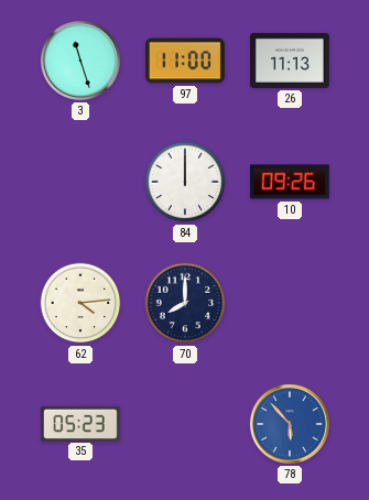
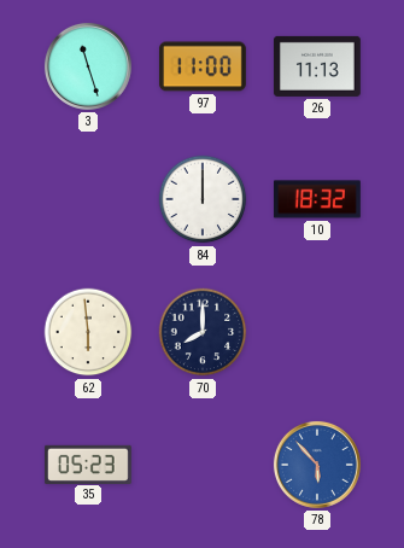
10: 09:26 -> 18:32 (317, 199)
62: 4:14 -> 5:59 (88, 332)
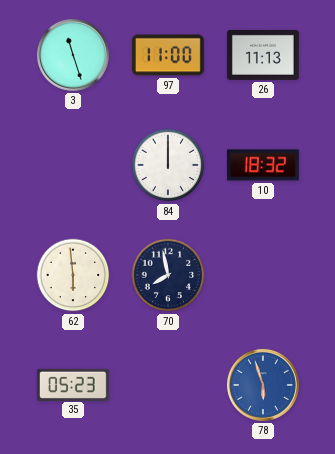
70: 8:00 -> 7:58 (168, 275)
78: 5:53 -> 5:57 (263, 385)
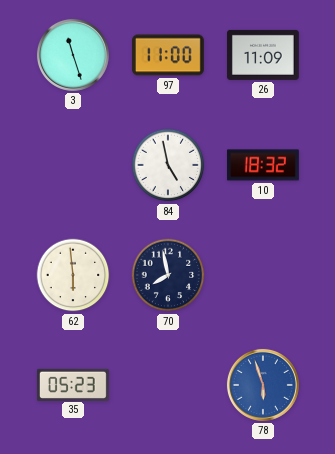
26: 11:13 -> 11:09 (263, 55)
84: 12:00 -> 4:58 (168, 165)
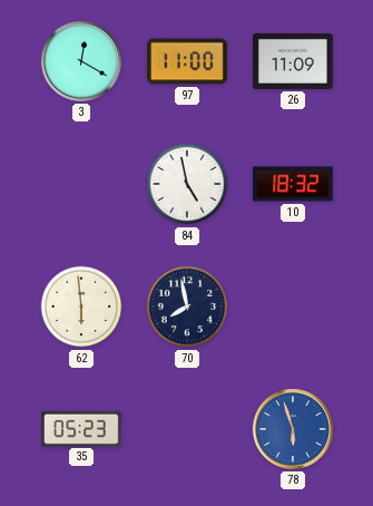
3: 11:27 -> 12:20 (81, 61)
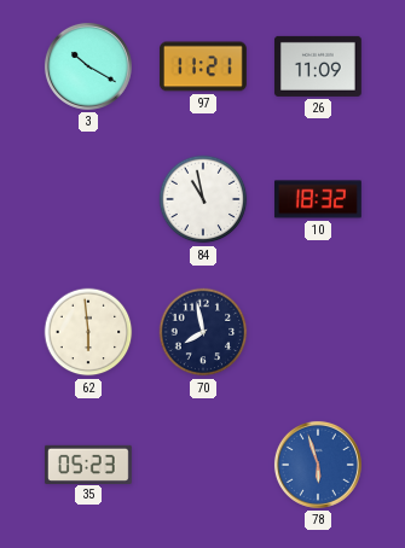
3: 12:20 -> 10:20 (88, 66)
97: 11:00 -> 11:21 (203, 66)
84: 4:58 -> 10:58 (203, 199)
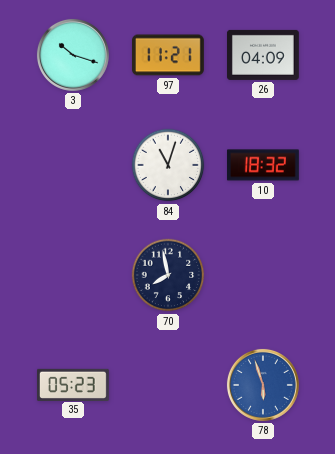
3: 10:20 -> 10:18 (73, 55)
26: 11:09 -> 04:09 (263, 55)
84: 10:58 -> 11:03 (168, 165)
62: 5:59 -> none (88, 332)
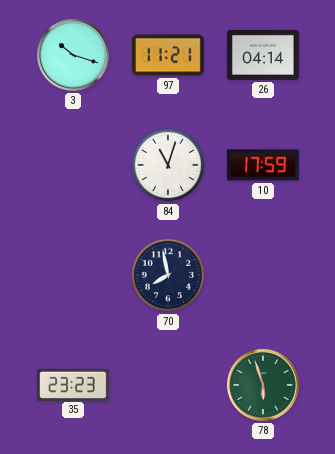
26: 04:09 -> 04:14 (263, 55)
10: 18:32 -> 17:59 (263, 165)
35: 05:23 -> 23:23 (73, 384)
78 dial: blue -> green (263, 385)
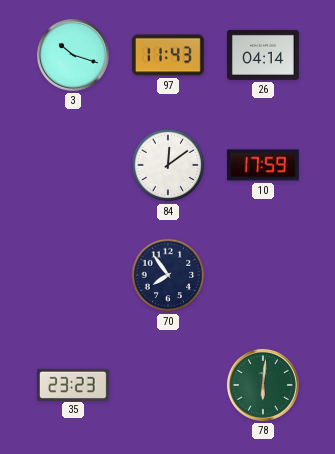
97: 11:21 -> 11:43 (168, 55)
84: 11:03 -> 12:09 (168, 165)
70: 7:58 -> 7:54 (168, 275)
78: 5:57 -> 6:01 (263, 385)
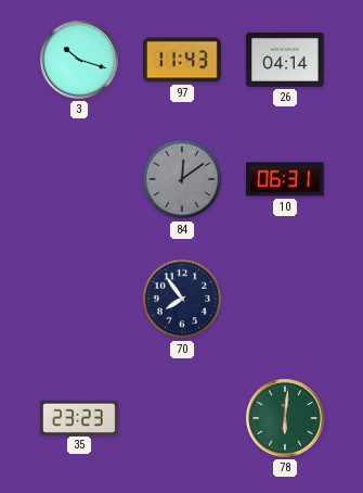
84 dial: white -> grey (182, 179)
10: 17:59 -> 06:31 (285, 179)
